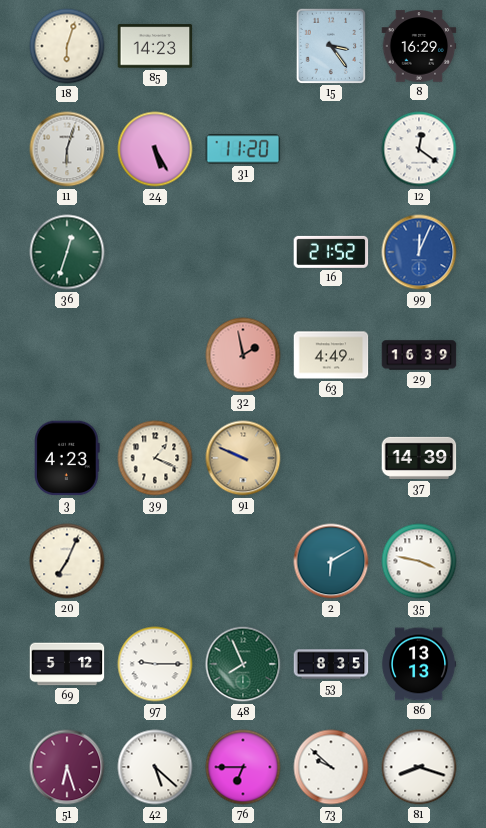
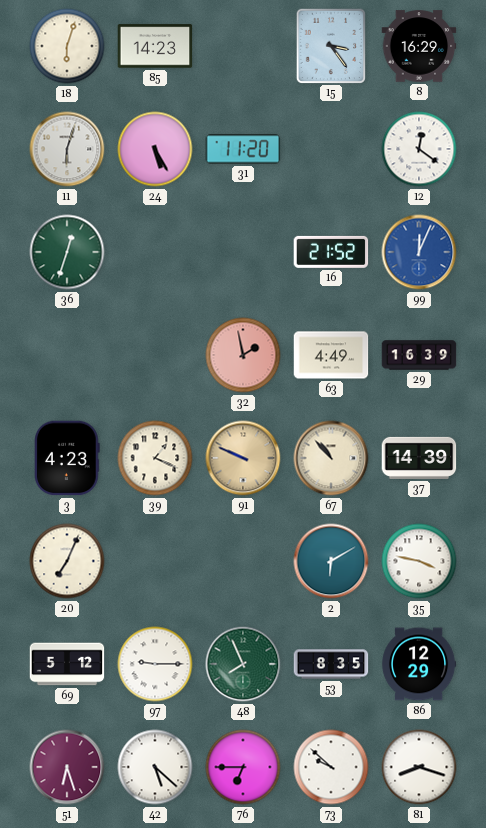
67: none -> 10:53 (331, 458)
86: 13:13 -> 12:29 (419, 664)
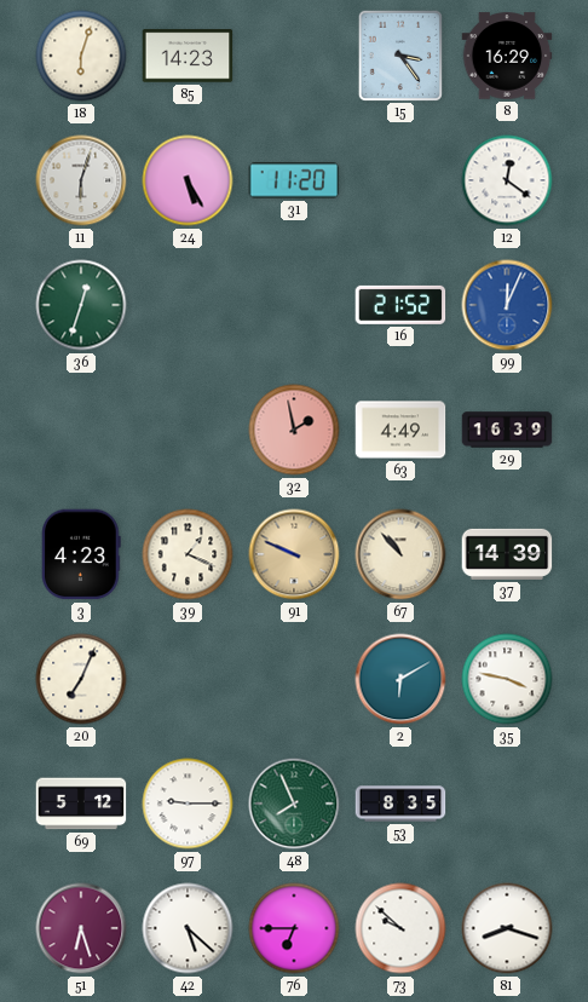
86: 12:29 -> none (419, 664)
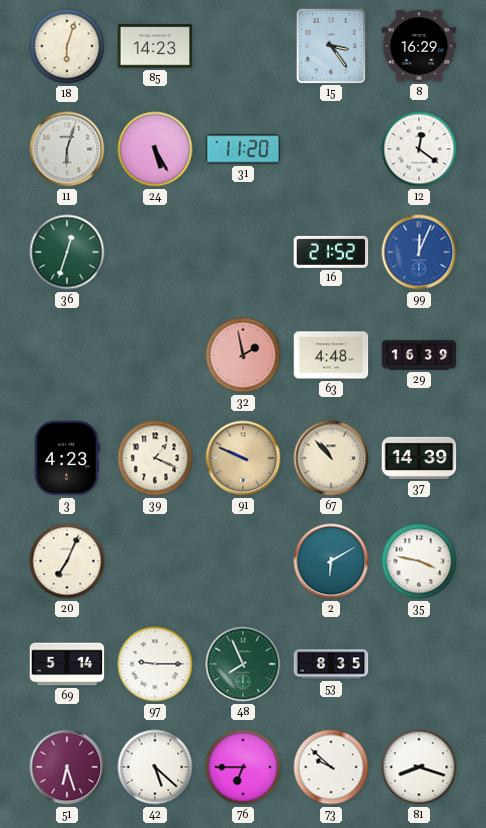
63: 4:49 -> 4:48 (331, 355)
69: 5:12 -> 5:14 (67, 664)
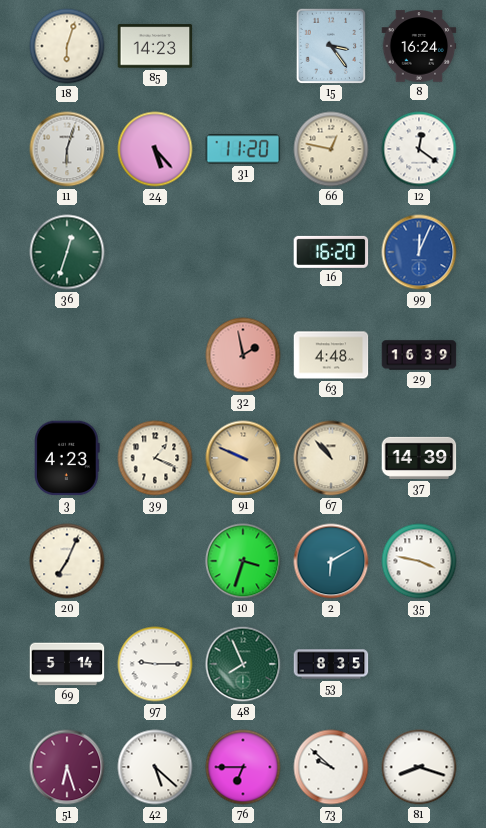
8: 16:29 -> 16:24 (419, 46)
24: 5:25 -> 5:23 (155, 149)
66: none -> 12:47 (331, 149)
16: 21:52 -> 16:20 (331, 252)
10: none -> 3:33 (243, 561)
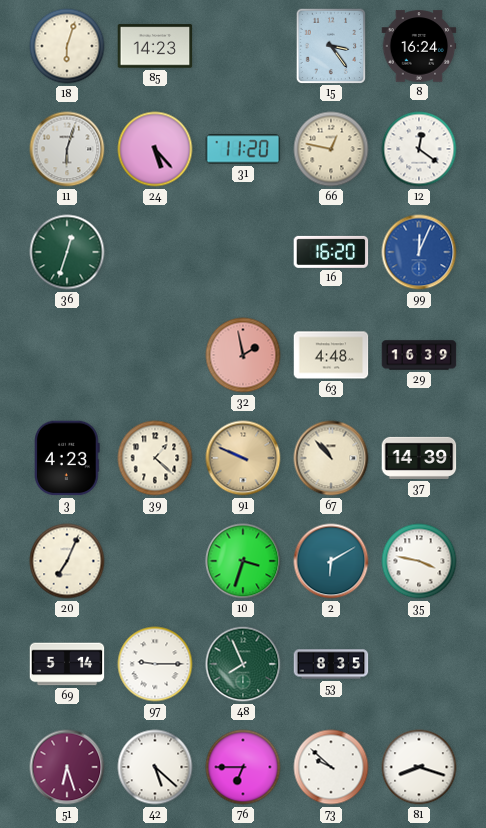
39: 1:19 -> 1:22 (155, 458)
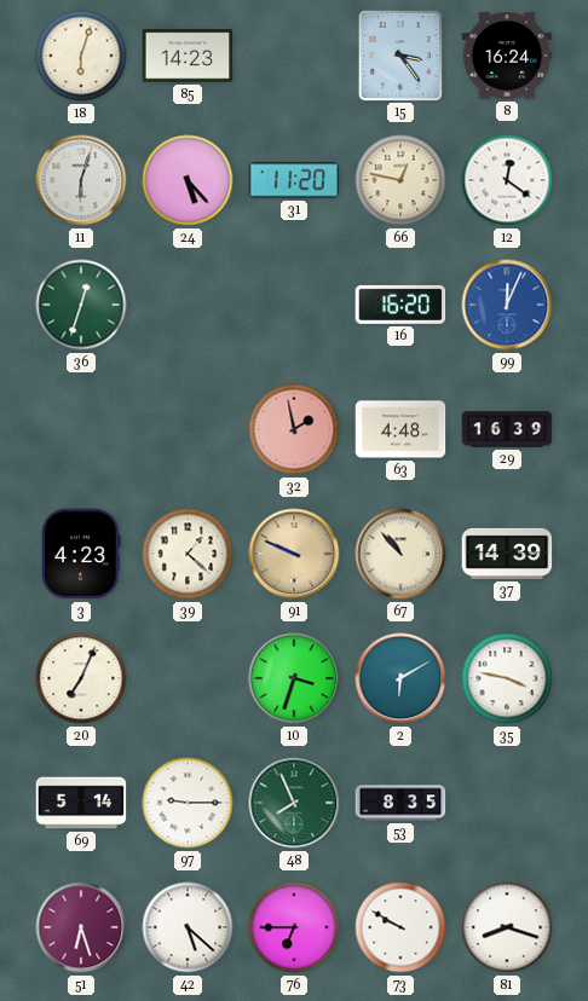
73: 9:52 -> 9:50 (400, 927)
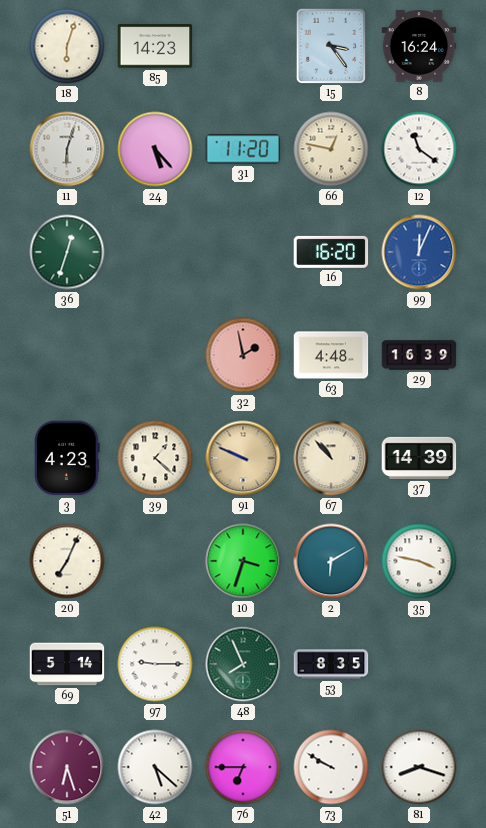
12: 12:21 -> 11:21 (419, 149)
